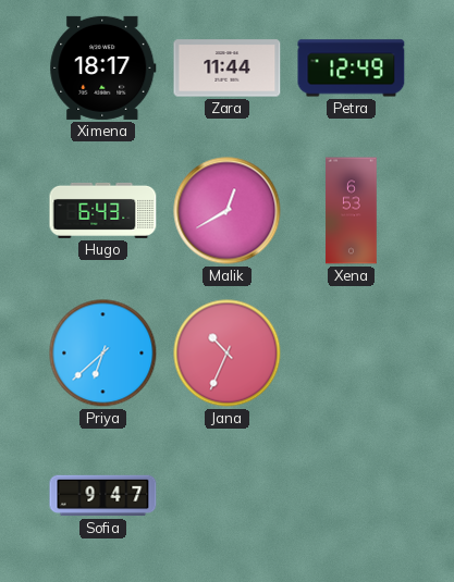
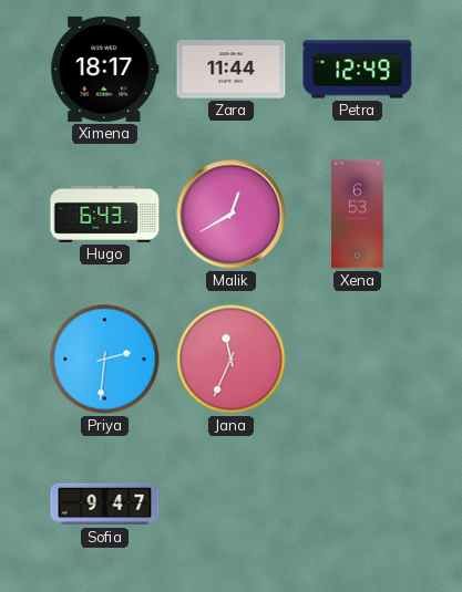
Priya: 6:38 -> 2:31 (105, 360)
Jana: 10:34 -> 11:34 (232, 360)
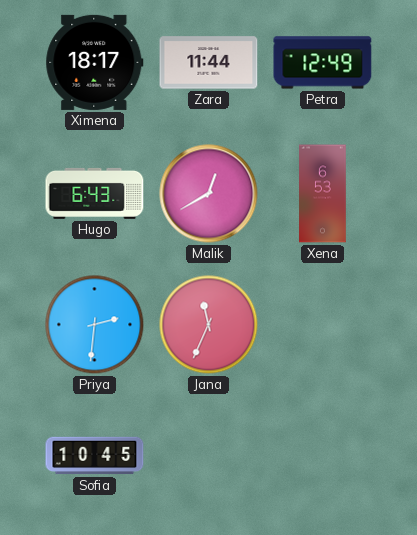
Sofia: 9:47 -> 10:45 (95, 456)
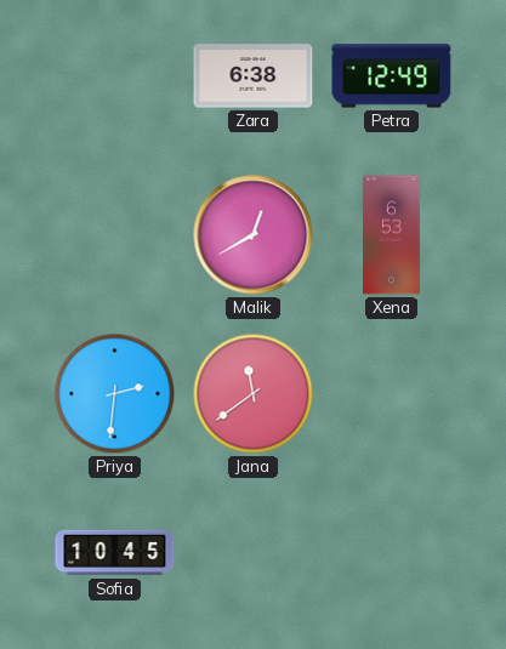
Ximena: 18:17 -> none (95, 62)
Zara: 11:44 -> 6:38 (254, 76)
Hugo: 6:43 -> none (95, 193)
Jana: 11:34 -> 11:39 (254, 394)
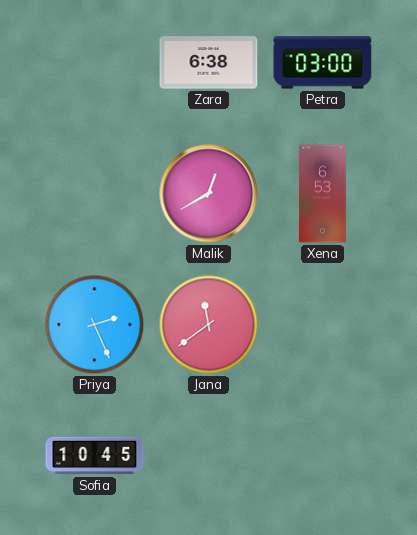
Petra: 12:49 -> 03:00 (323, 63)
Priya: 2:31 -> 2:26 (95, 325)
